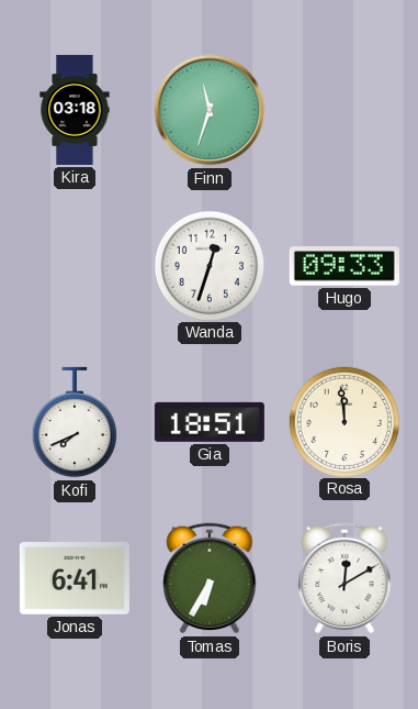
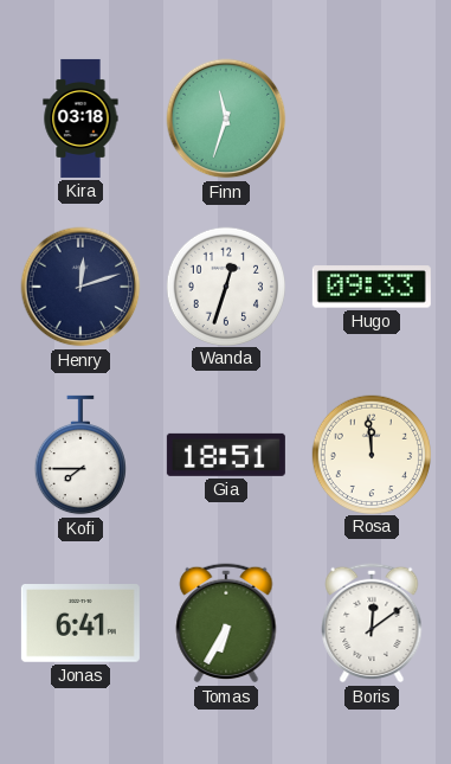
Henry: none -> 12:12 (80, 287)
Kofi: 7:41 -> 7:45 (80, 455)
Boris: 12:10 -> 12:09 (372, 623)
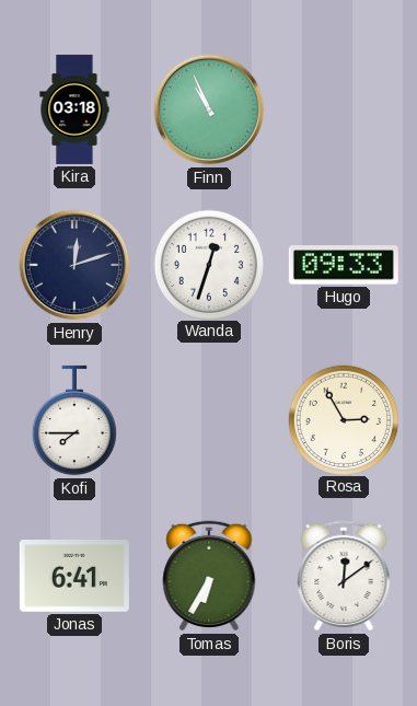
Finn: 11:33 -> 10:56 (209, 109)
Gia: 18:51 -> none (226, 455)
Rosa: 11:59 -> 2:55 (343, 419)
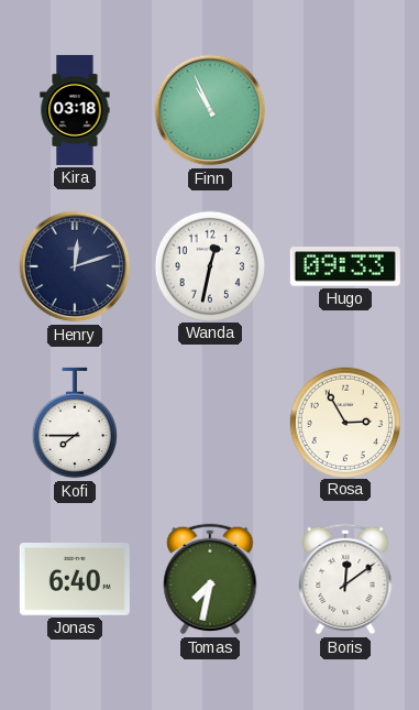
Wanda: 12:33 -> 12:32 (209, 265)
Jonas: 6:41 -> 6:40 (75, 580)
Tomas: 6:35 -> 7:32 (210, 579)
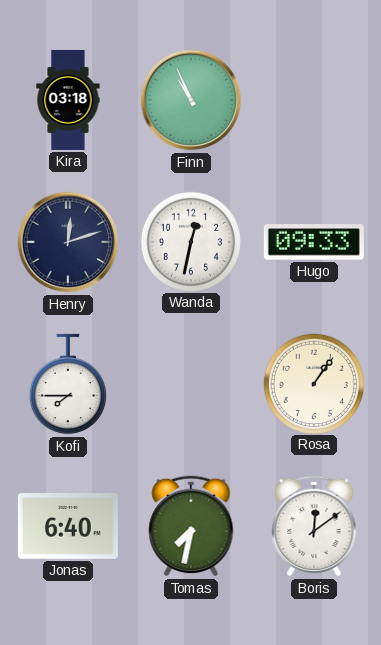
Rosa: 2:55 -> 1:06 (313, 383)
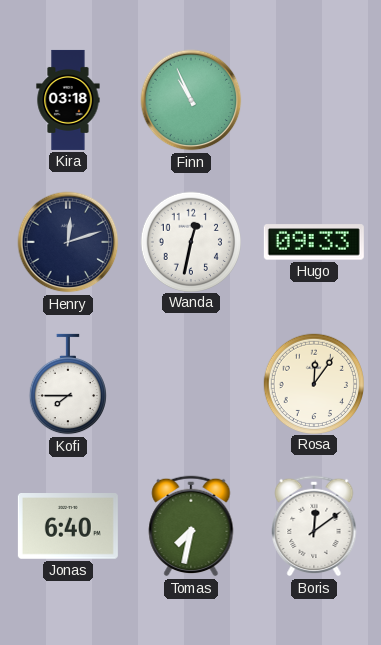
Rosa: 1:06 -> 12:06 (313, 383)
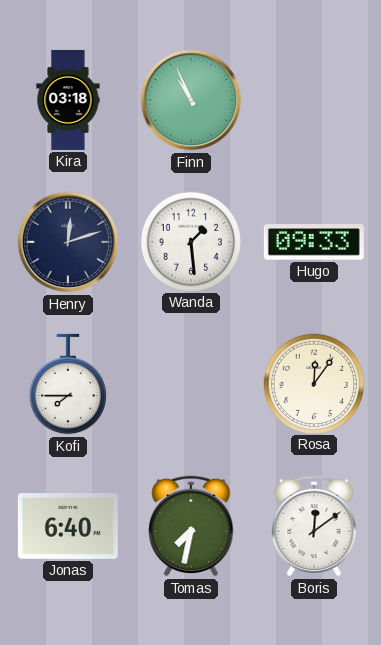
Wanda: 12:32 -> 1:29 (190, 241)
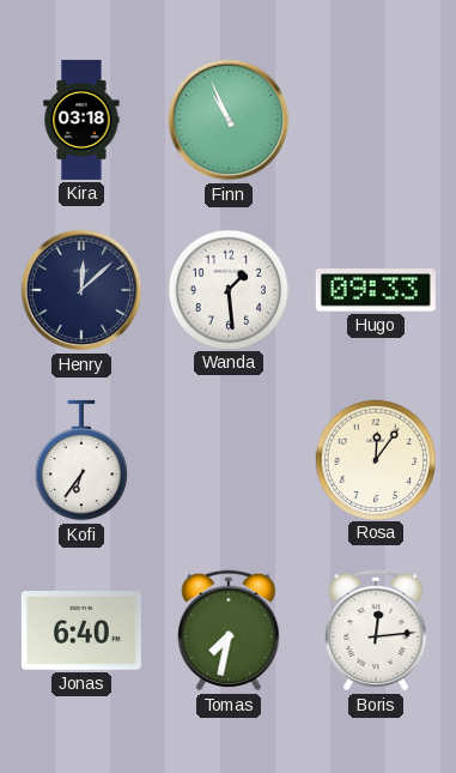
Henry: 12:12 -> 12:08 (81, 290)
Kofi: 7:45 -> 6:36 (81, 460)
Boris: 12:09 -> 12:14 (376, 630)
